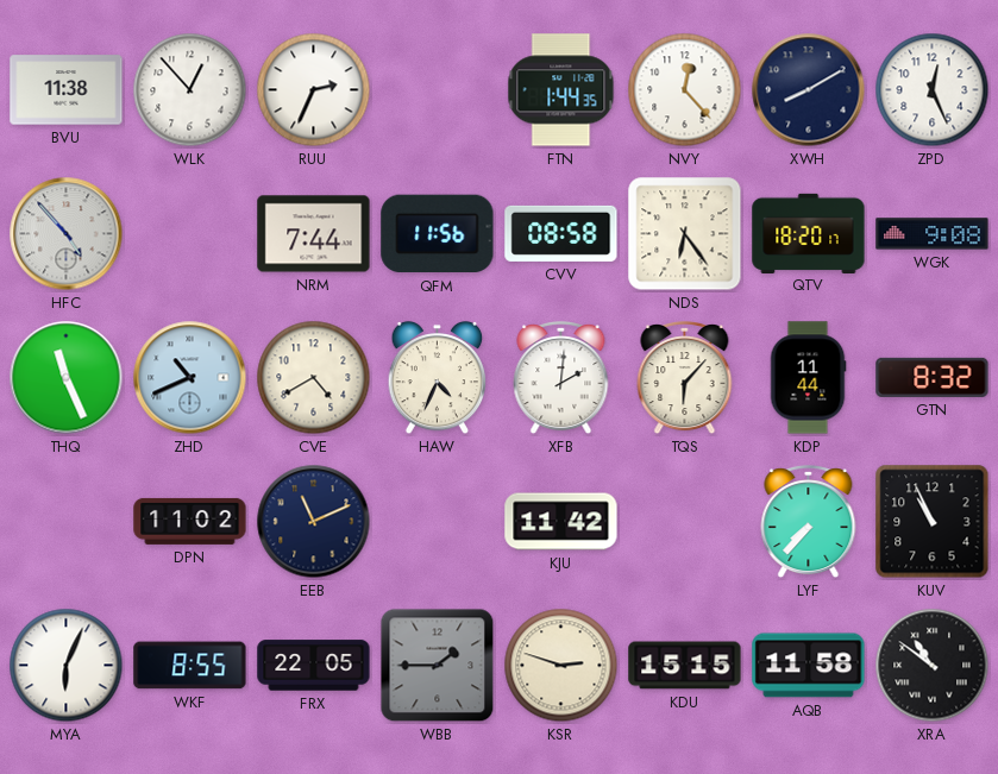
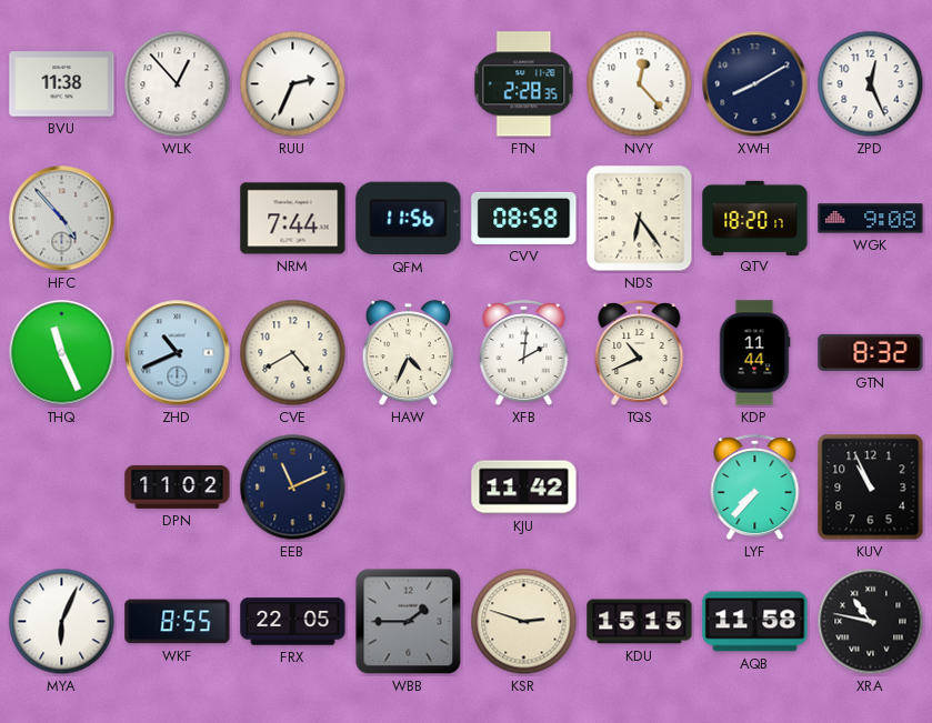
FTN: 1:44 -> 2:28 (524, 84)
TQS: 6:07 -> 10:41 (640, 354)
XRA: 10:51 -> 10:47 (871, 622)
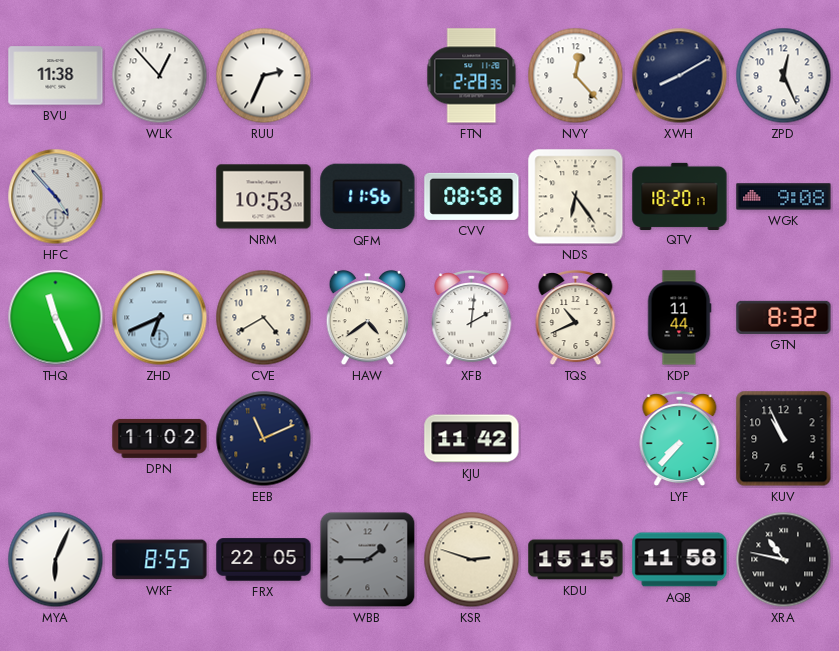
NRM: 7:44 -> 10:53 (264, 197)
ZHD: 10:41 -> 6:41 (160, 318)
HAW: 4:34 -> 4:39 (368, 318)
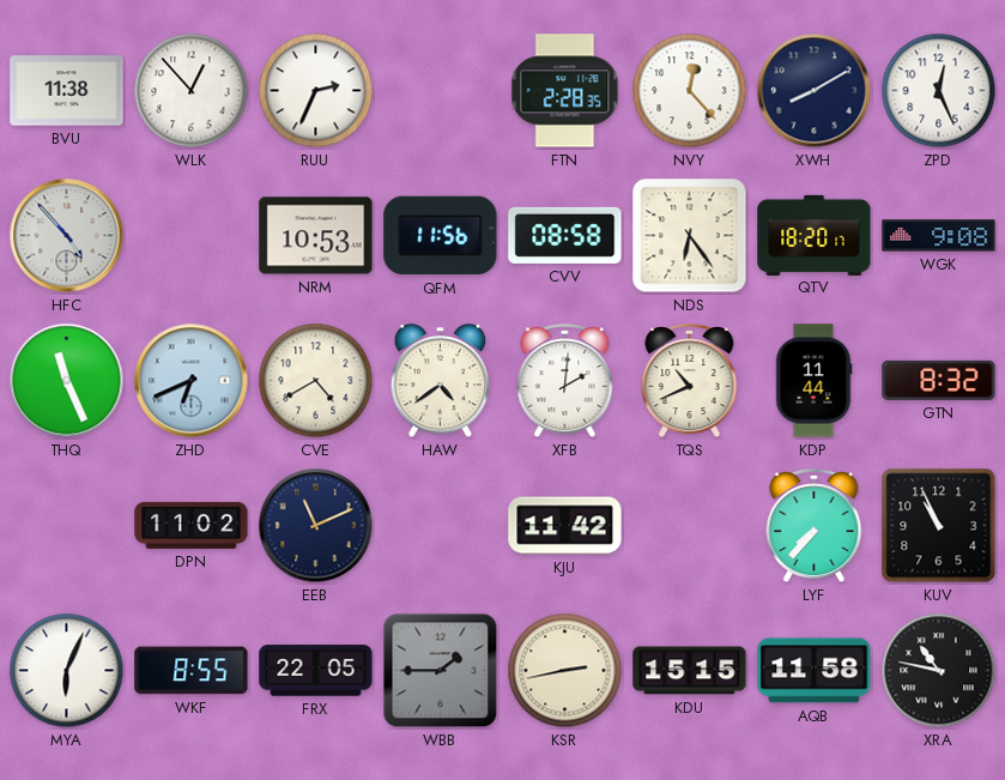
KSR: 2:48 -> 2:43 (565, 671)
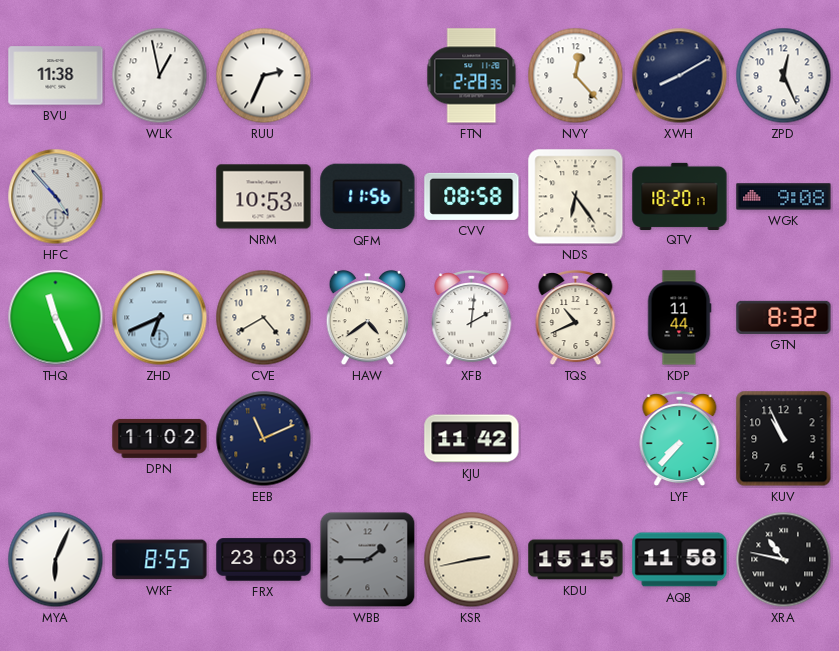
WLK: 12:53 -> 12:58 (160, 76)
FRX: 22:05 -> 23:03 (264, 560)
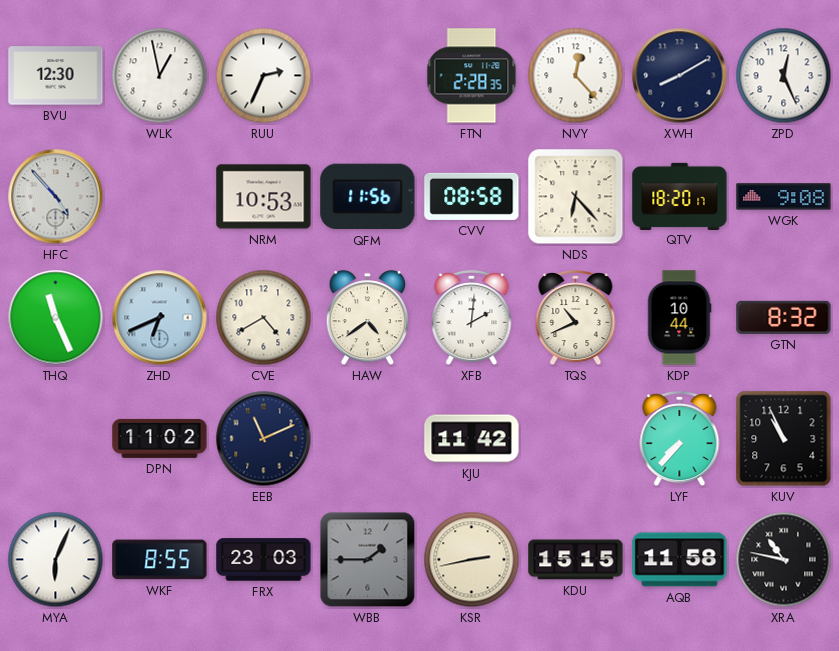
BVU: 11:38 -> 12:30 (56, 76)
NDS: 6:24 -> 6:23 (576, 197)
KDP: 11:44 -> 10:44 (679, 318)
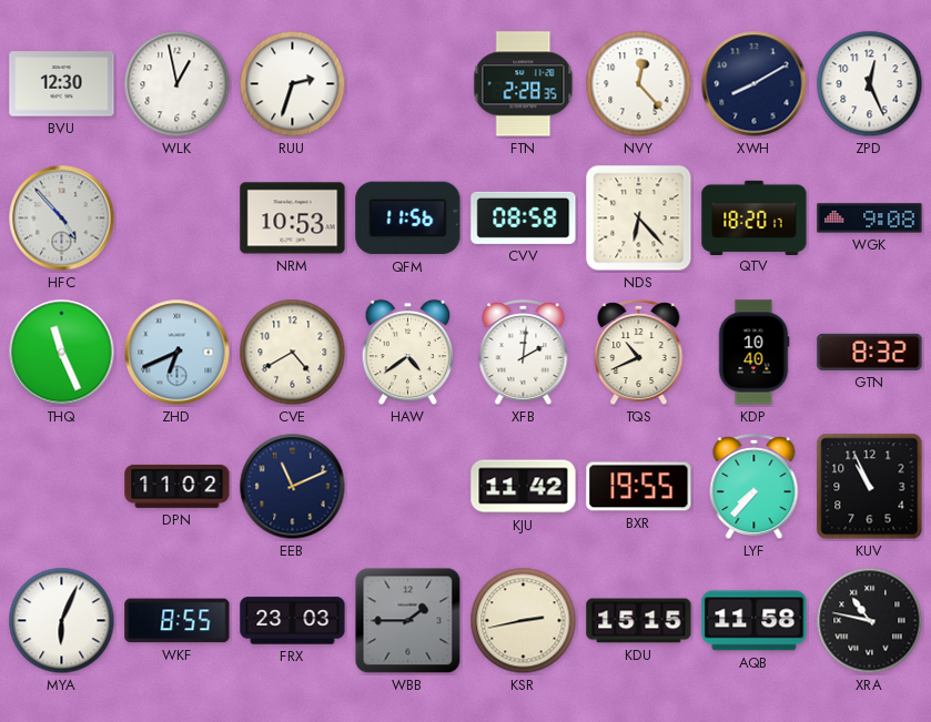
RUU: 2:34 -> 2:33 (293, 84)
KDP: 10:44 -> 10:40 (753, 353)
BXR: none -> 19:55 (639, 487)
